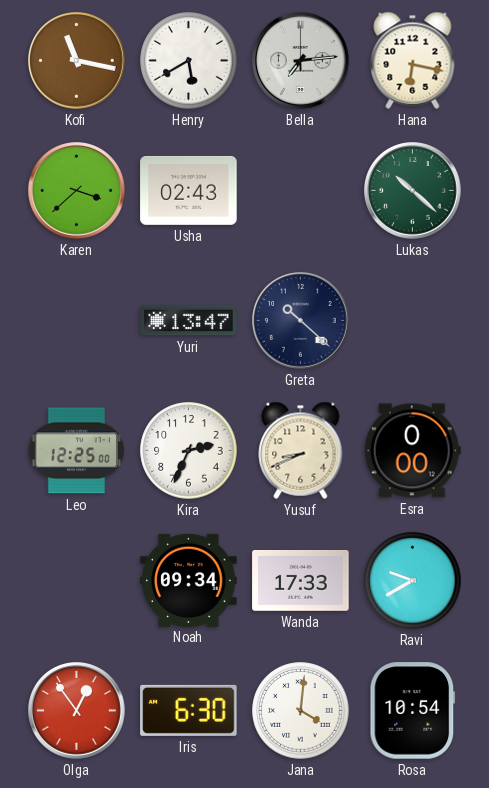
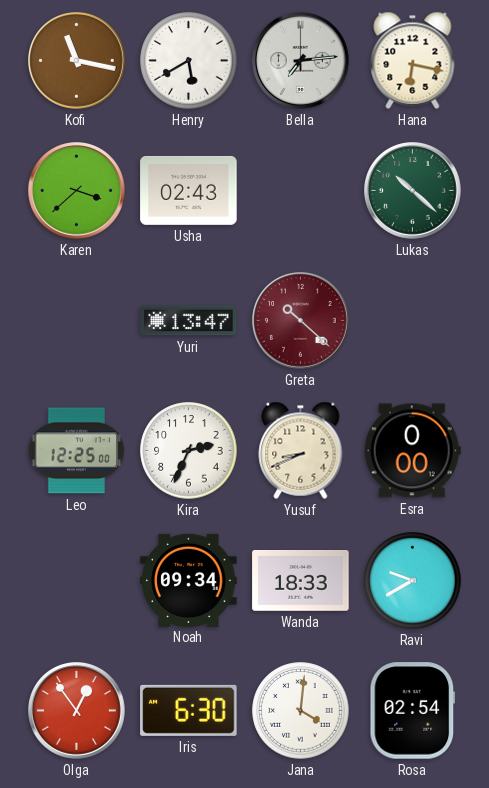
Greta dial: navy -> burgundy (301, 321)
Wanda: 17:33 -> 18:33 (301, 581)
Rosa: 10:54 -> 02:54 (413, 711)
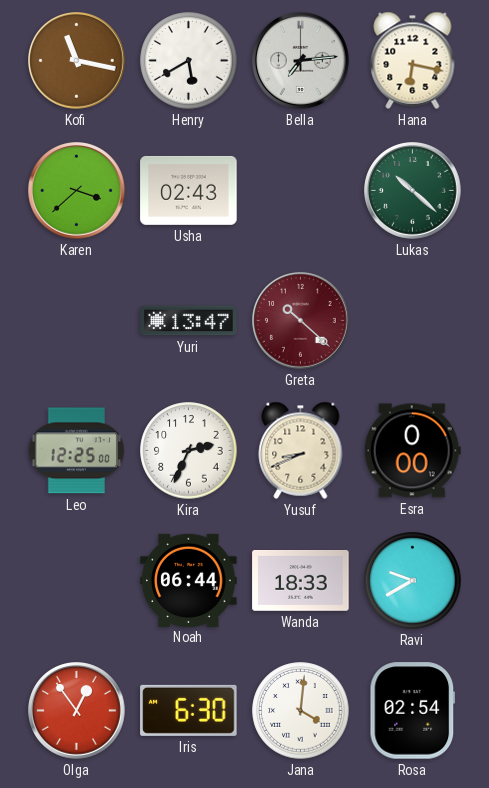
Noah: 09:34 -> 06:44 (189, 580)
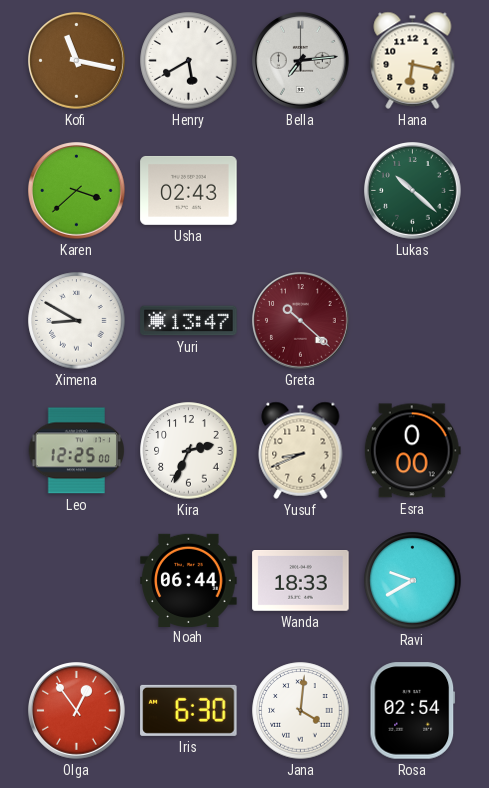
Ximena: none -> 8:50 (77, 321)
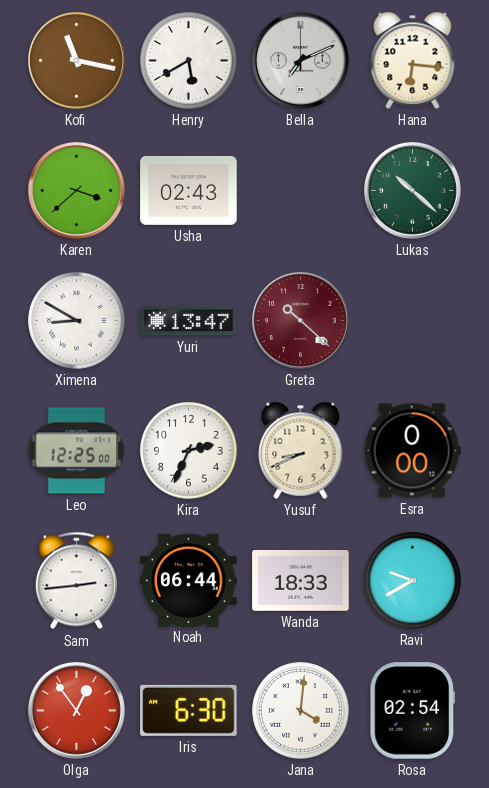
Bella: 7:14 -> 7:11 (301, 61)
Hana: 6:17 -> 6:16 (413, 60)
Sam: none -> 2:44 (76, 581)
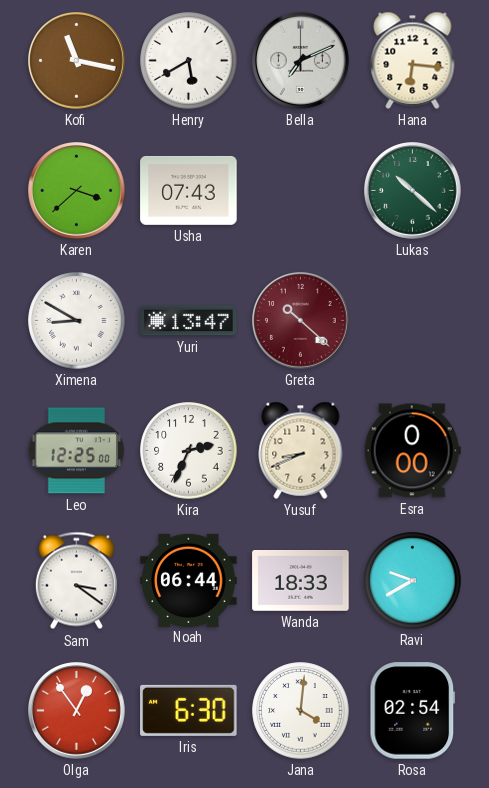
Usha: 02:43 -> 07:43 (189, 190)
Sam: 2:44 -> 3:21 (76, 581)
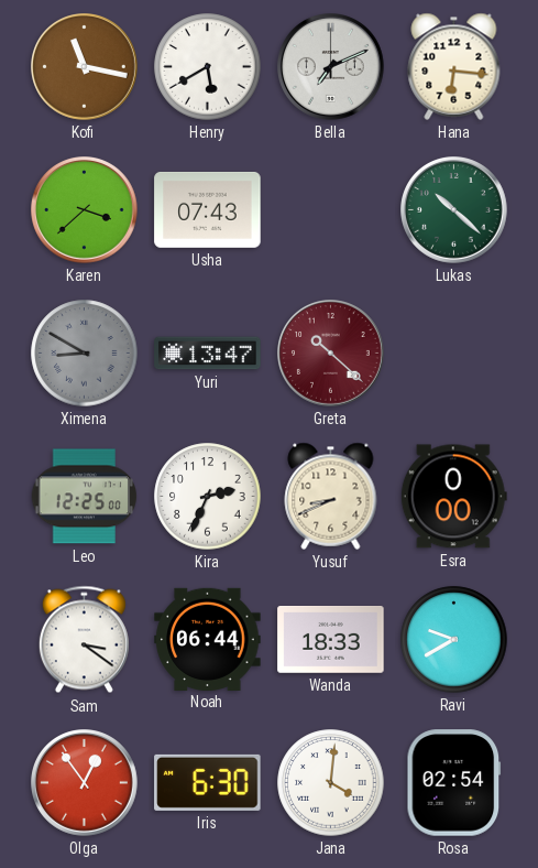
Ximena dial: white -> grey (85, 354)
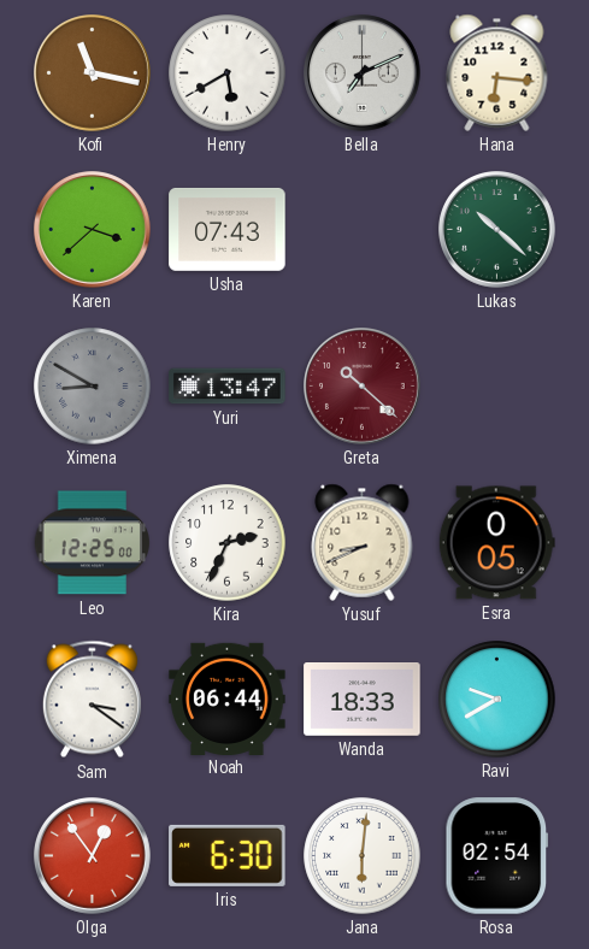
Esra: 0:00 -> 0:05 (496, 543)
Jana: 4:01 -> 6:01 (363, 856)
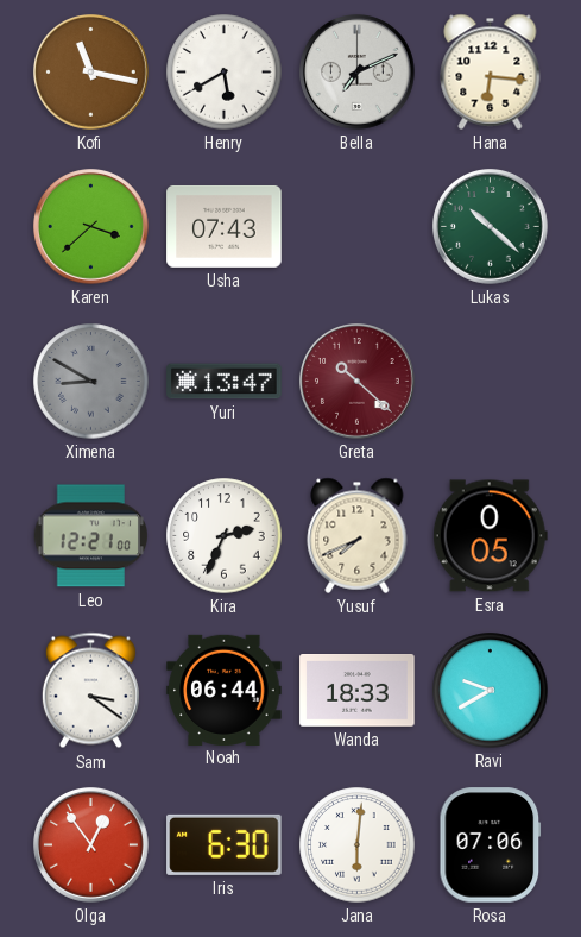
Leo: 12:25 -> 12:21 (90, 536)
Yusuf: 8:41 -> 7:41 (358, 535)
Rosa: 02:54 -> 07:06 (491, 845)
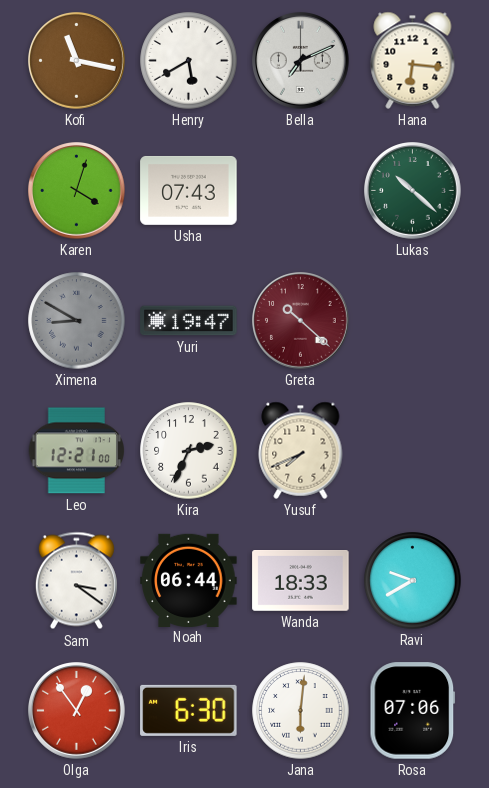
Karen: 3:38 -> 4:03 (77, 191)
Yuri: 13:47 -> 19:47 (189, 321)
Esra: 0:05 -> none (490, 536)
